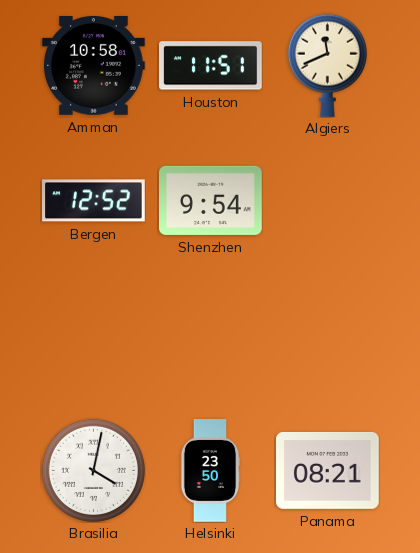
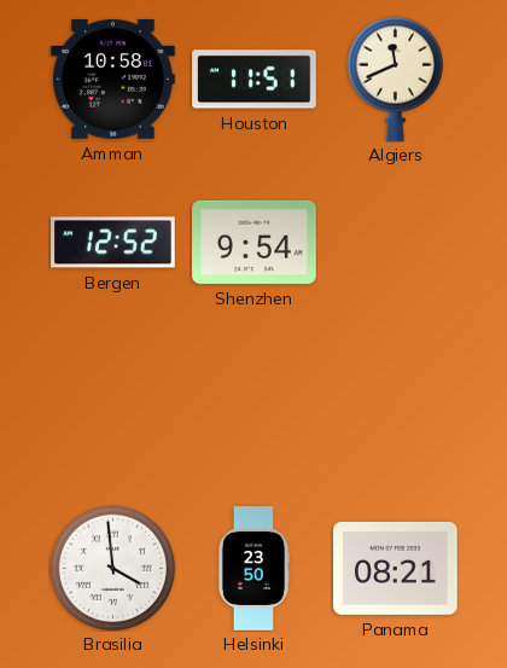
Brasilia: 4:02 -> 3:59 (112, 568)
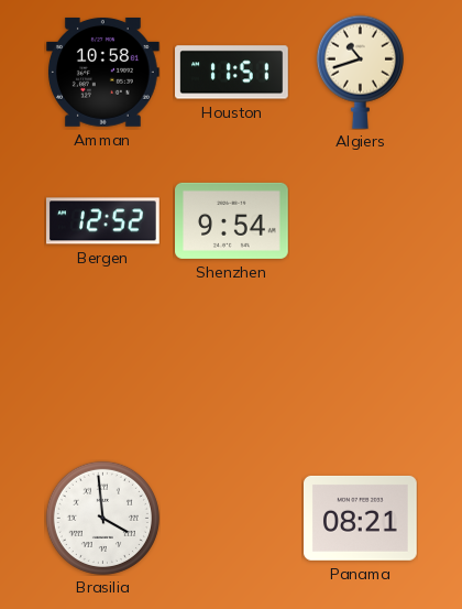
Algiers: 11:41 -> 10:42 (360, 72)
Helsinki: 23:50 -> none (253, 569)
